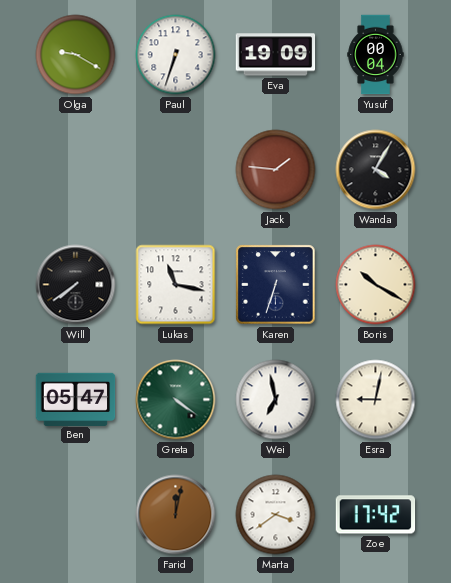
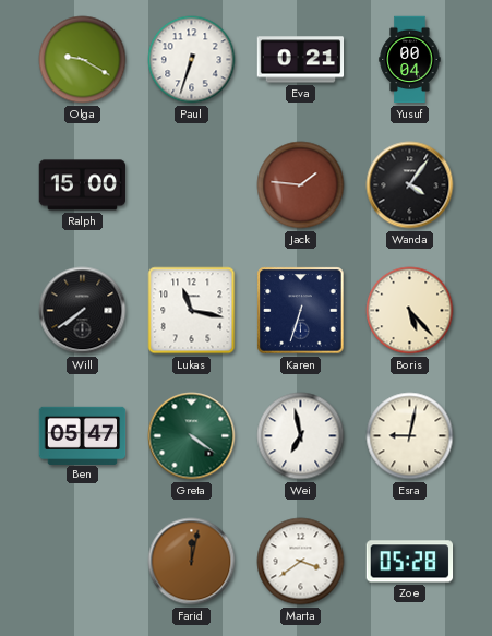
Eva: 19:09 -> 0:21 (301, 60)
Ralph: none -> 15:00 (83, 185)
Wanda: 4:05 -> 4:06 (410, 185)
Boris: 10:20 -> 5:23 (410, 311)
Zoe: 17:42 -> 05:28 (410, 562)
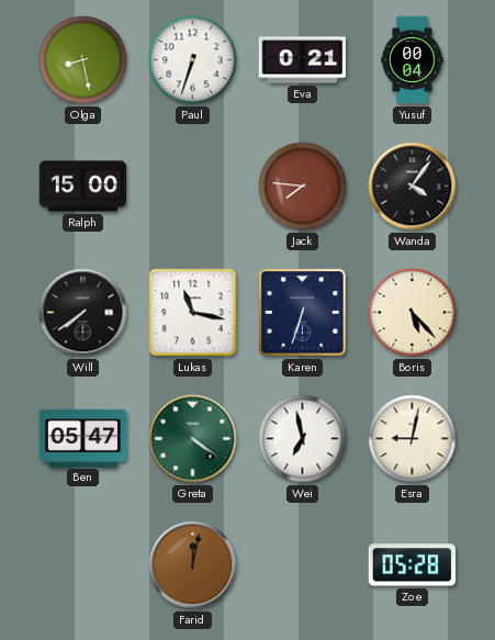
Olga: 9:20 -> 8:28 (83, 60)
Jack: 1:46 -> 7:46 (303, 187)
Marta: 3:39 -> none (301, 562)
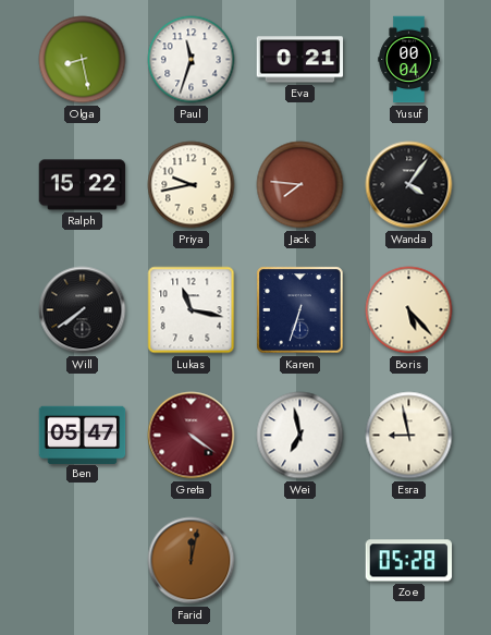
Paul: 6:33 -> 11:33 (192, 60)
Ralph: 15:00 -> 15:22 (83, 185)
Priya: none -> 9:43 (192, 185)
Greta dial: green -> burgundy (192, 436)
Esra: 9:02 -> 8:58 (409, 436)
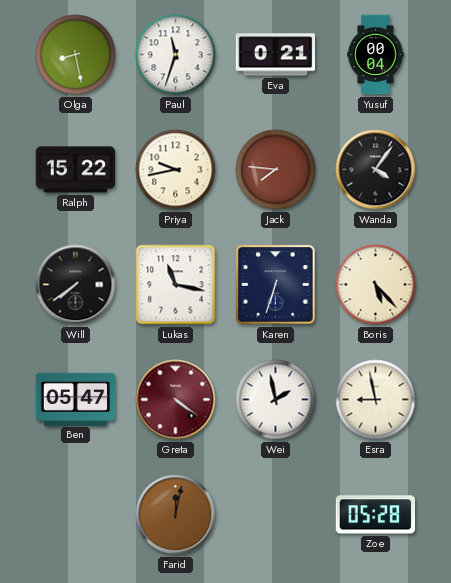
Wei: 6:58 -> 1:58 (276, 400)
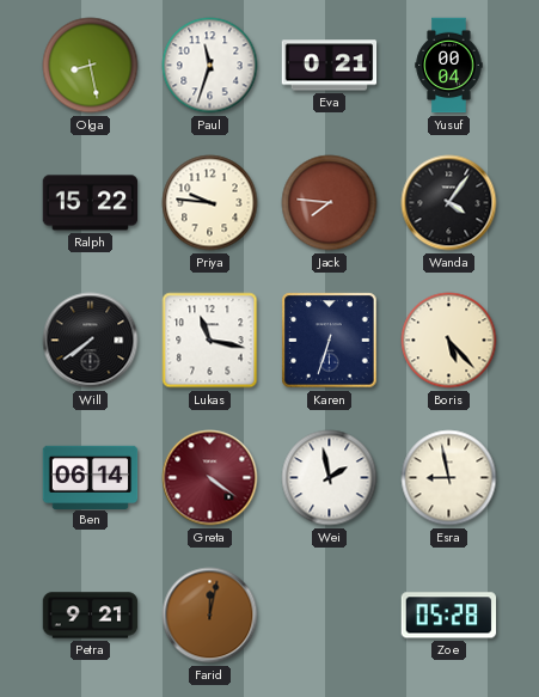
Priya: 9:43 -> 9:46 (210, 203)
Ben: 05:47 -> 06:14 (91, 477)
Petra: none -> 9:21 (91, 616)
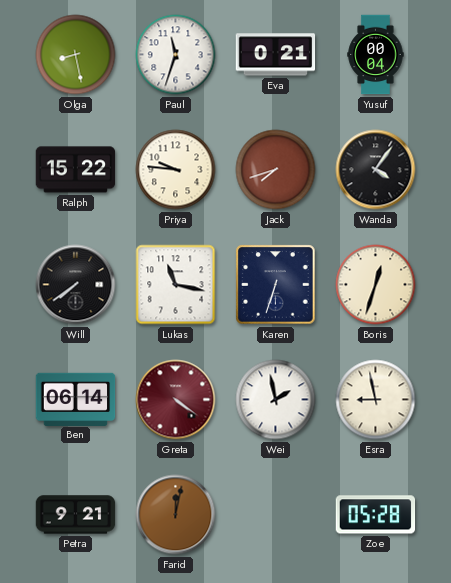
Jack: 7:46 -> 7:42 (276, 170)
Boris: 5:23 -> 12:33 (376, 285)
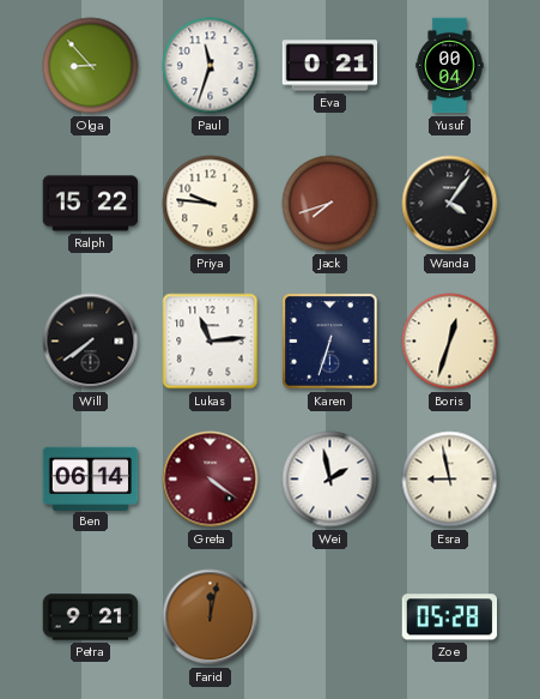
Olga: 8:28 -> 8:53 (91, 66)
Lukas: 11:17 -> 11:14 (211, 342)
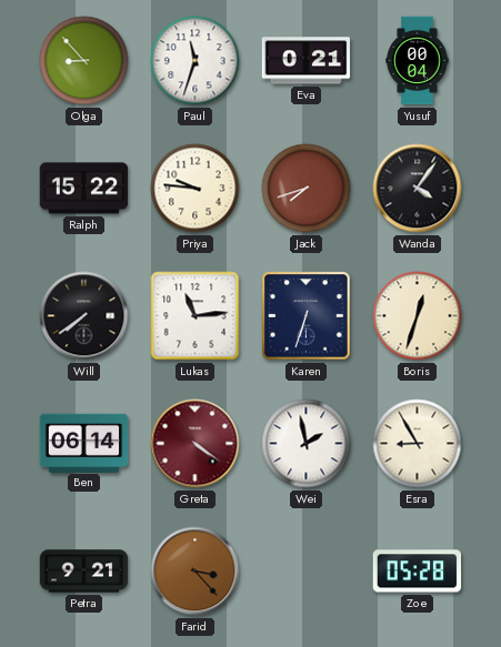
Esra: 8:58 -> 8:55 (418, 444)
Farid: 12:02 -> 3:23 (196, 572)
